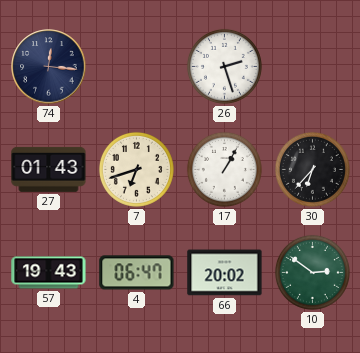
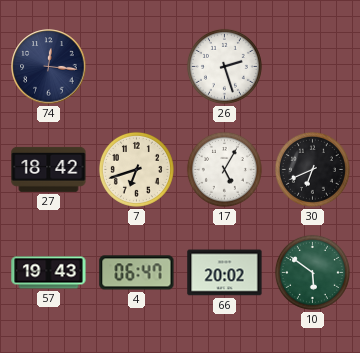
27: 01:43 -> 18:42 (49, 169)
17: 1:05 -> 5:05 (224, 169)
30: 6:37 -> 6:41 (312, 169)
10: 2:51 -> 5:51 (312, 272)
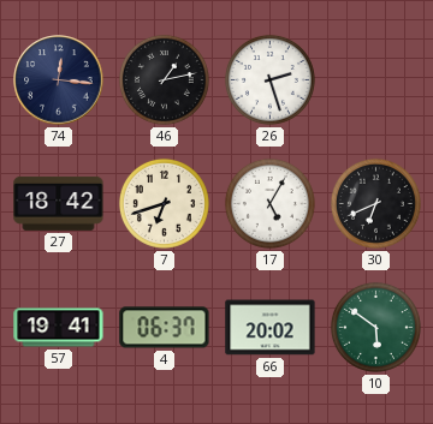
46: none -> 1:13 (164, 79)
57: 19:43 -> 19:41 (59, 328)
4: 06:47 -> 06:37 (165, 328)
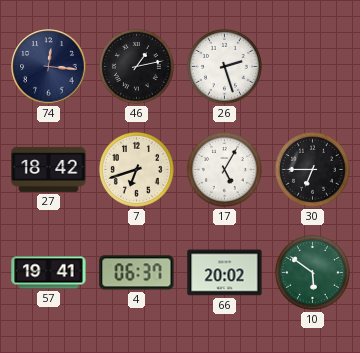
30: 6:41 -> 6:45 (312, 169)
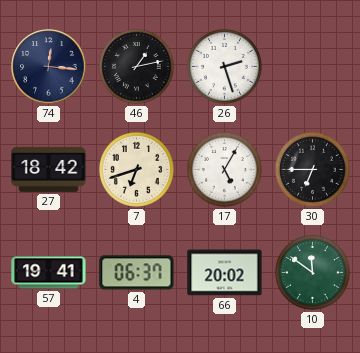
10: 5:51 -> 11:51 (312, 272)
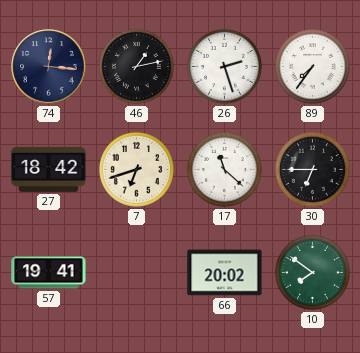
89: none -> 7:36 (312, 66)
17: 5:05 -> 11:22 (224, 169)
4: 06:37 -> none (137, 273)
10: 11:51 -> 7:51 (312, 272)
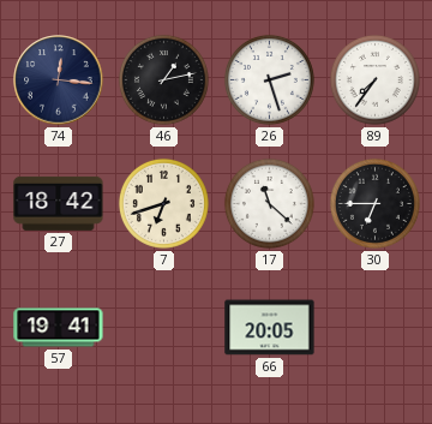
66: 20:02 -> 20:05 (270, 328)
10: 7:51 -> none (312, 272)
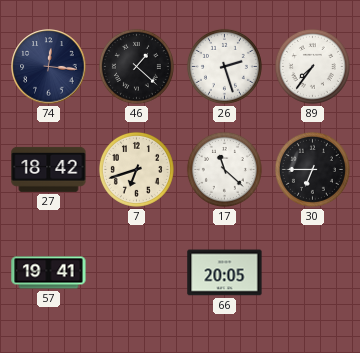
46: 1:13 -> 1:22 (136, 66)
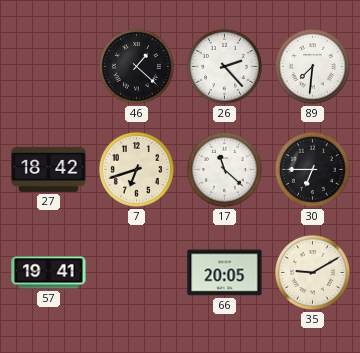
74: 12:16 -> none (49, 67)
26: 2:27 -> 2:23 (224, 66)
89: 7:36 -> 7:31 (312, 66)
35: none -> 9:10 (312, 272)
